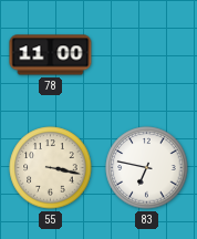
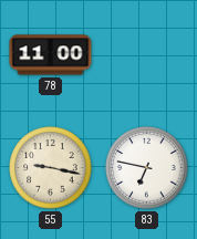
55: 3:17 -> 9:17 (51, 168)
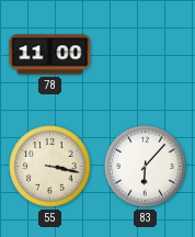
55: 9:17 -> 3:17 (50, 167)
83: 6:47 -> 6:07 (146, 167)
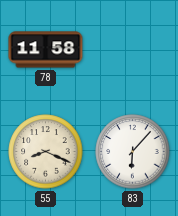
78: 11:00 -> 11:58 (46, 50)
55: 3:17 -> 8:19 (46, 152)
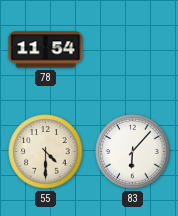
78: 11:58 -> 11:54 (46, 50)
55: 8:19 -> 4:30 (46, 152)
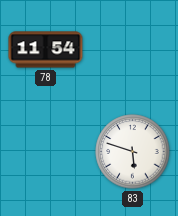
55: 4:30 -> none (46, 152)
83: 6:07 -> 5:48 (133, 152)
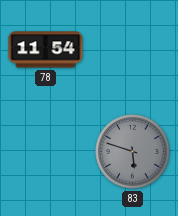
83 dial: white -> grey (133, 152)
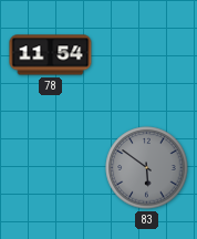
83: 5:48 -> 5:51 (147, 168)
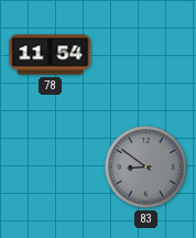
83: 5:51 -> 8:51 (146, 167)
